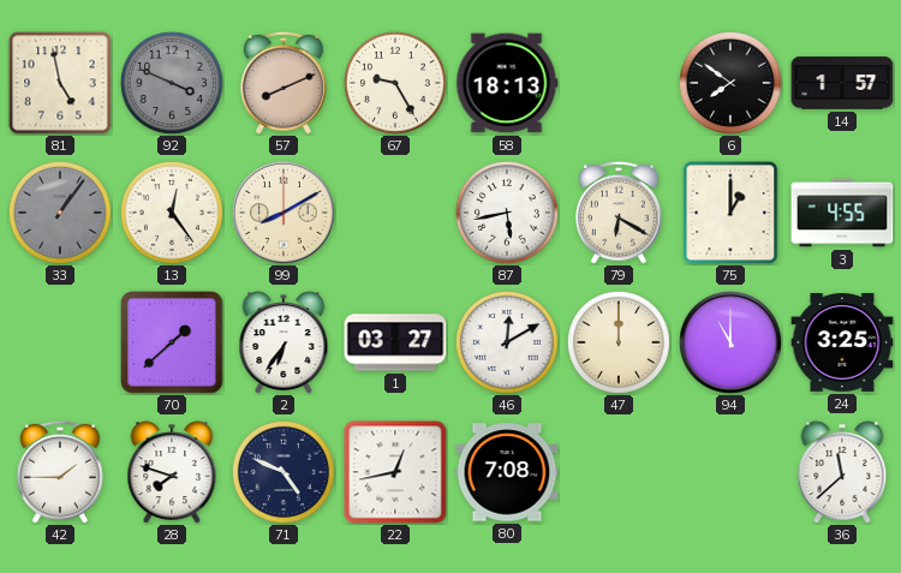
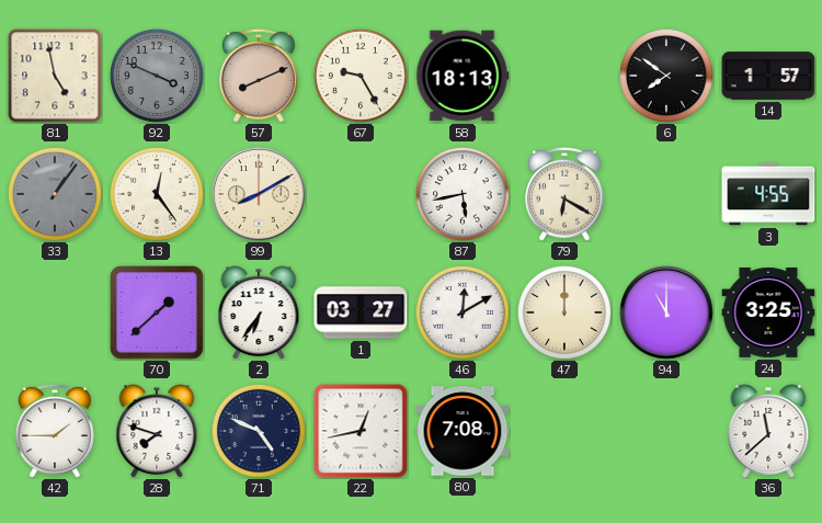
75: 1:00 -> none (730, 213)
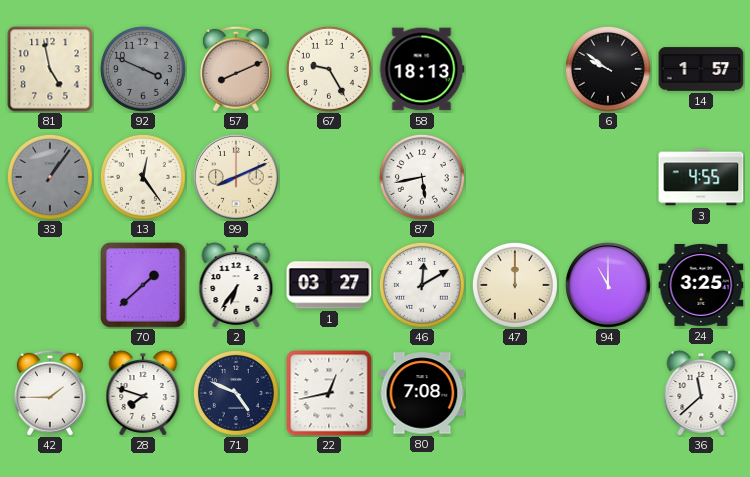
6: 7:51 -> 9:51 (608, 69)
99: 8:10 -> 8:11 (237, 178)
79: 6:20 -> none (564, 194)
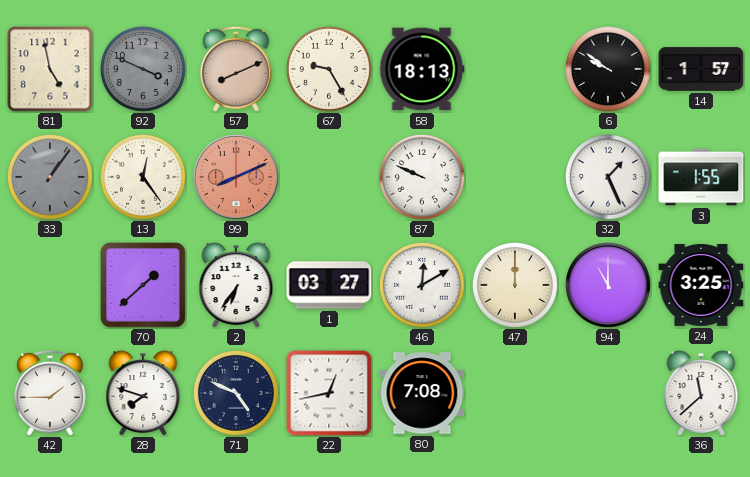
99 dial: cream -> salmon (237, 178)
87: 5:43 -> 9:49 (422, 177)
32: none -> 1:26 (608, 177)
3: 4:55 -> 1:55 (701, 177)
